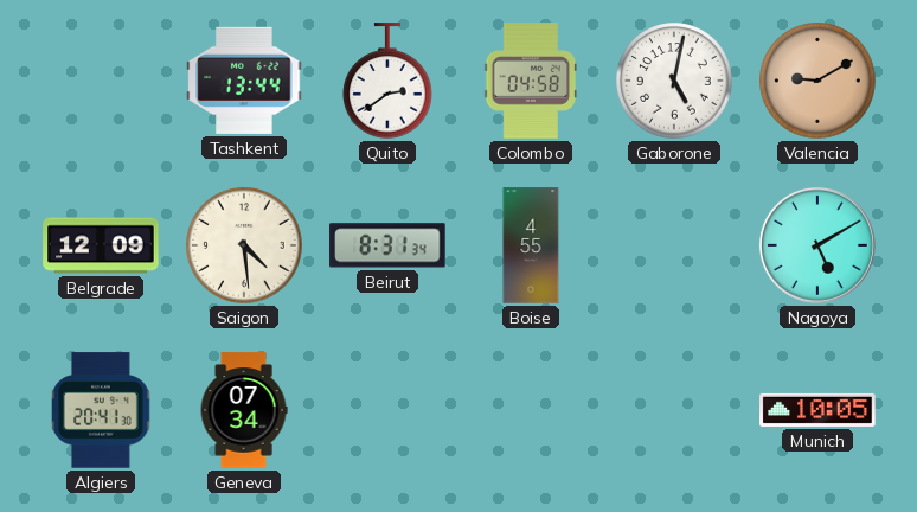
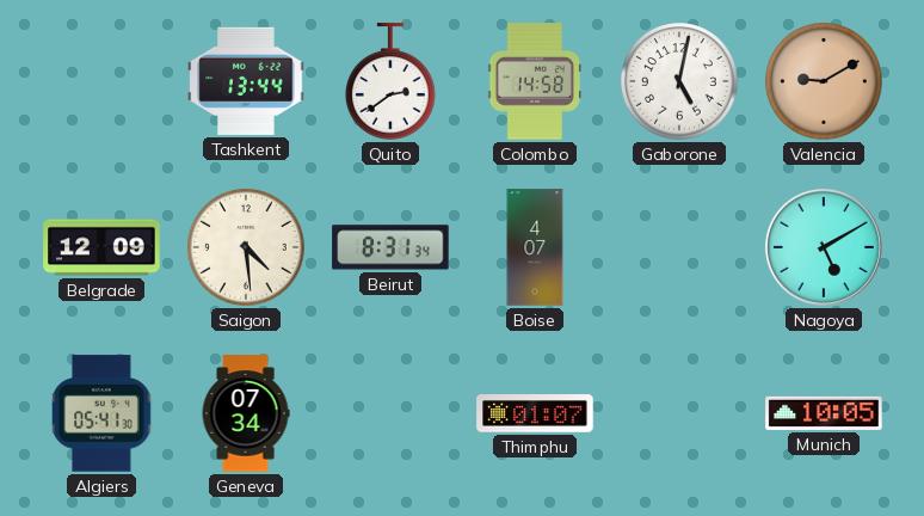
Colombo: 04:58 -> 14:58 (535, 81)
Boise: 4:55 -> 4:07 (535, 247)
Algiers: 20:41 -> 05:41 (103, 413)
Thimphu: none -> 01:07 (535, 413)
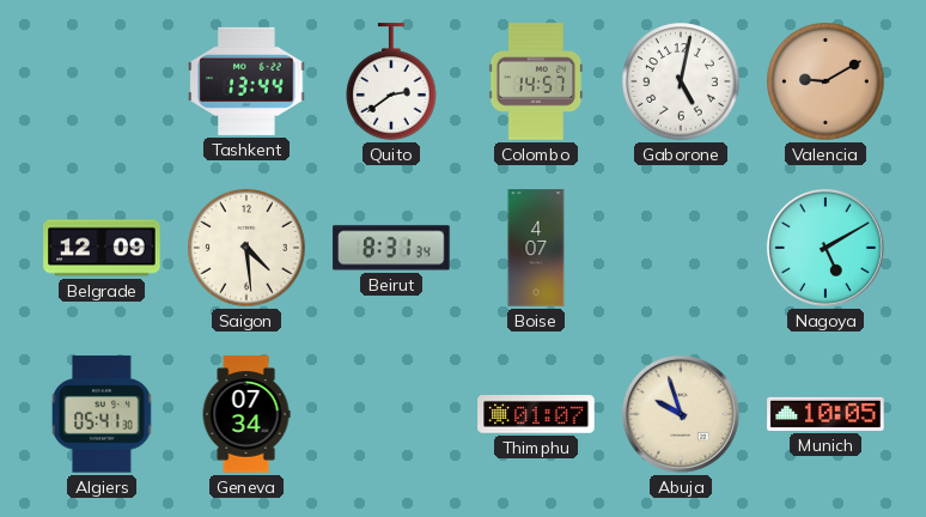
Colombo: 14:58 -> 14:57 (536, 81)
Abuja: none -> 9:57 (681, 414)
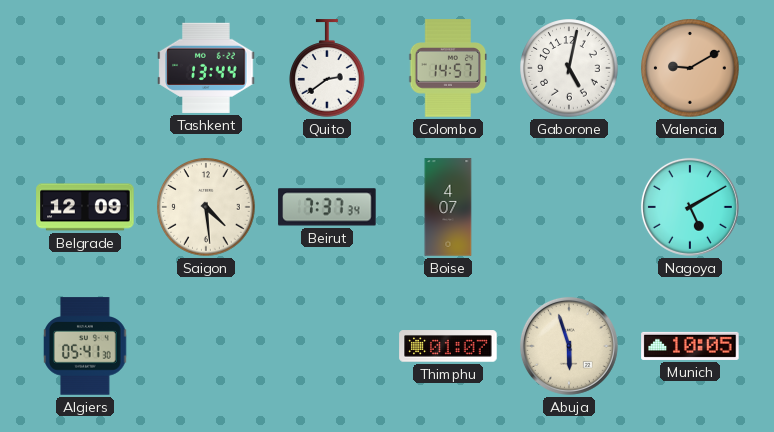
Beirut: 8:31 -> 7:37 (327, 207)
Geneva: 07:34 -> none (246, 414)
Abuja: 9:57 -> 5:57 (569, 346)
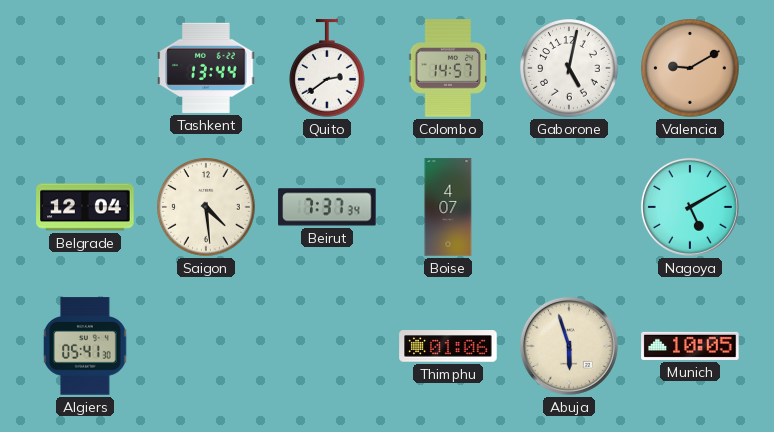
Belgrade: 12:09 -> 12:04 (85, 207)
Thimphu: 01:07 -> 01:06 (448, 346)
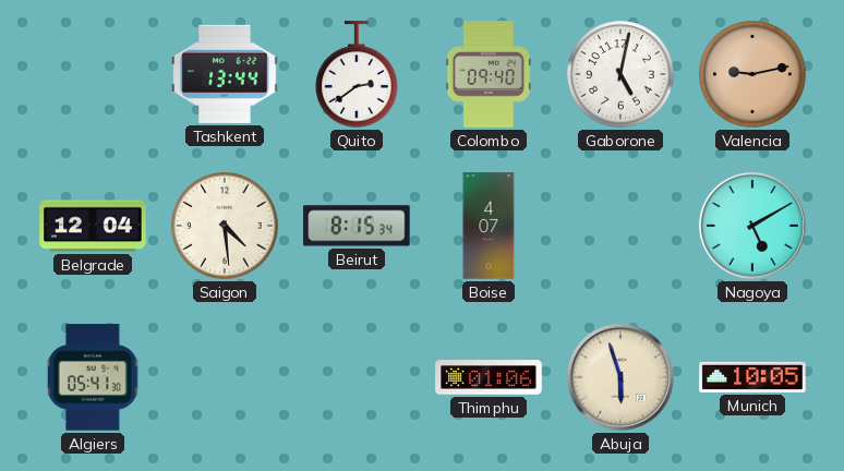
Colombo: 14:57 -> 09:40 (489, 74)
Valencia: 9:10 -> 9:13 (752, 74)
Beirut: 7:37 -> 8:15 (357, 226)
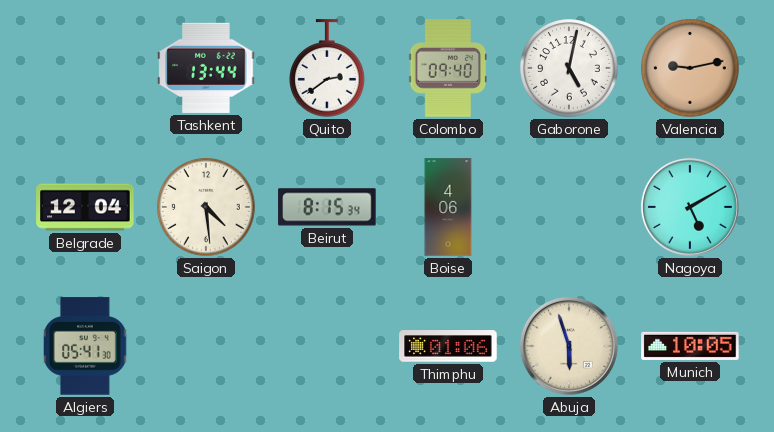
Boise: 4:07 -> 4:06 (448, 207)
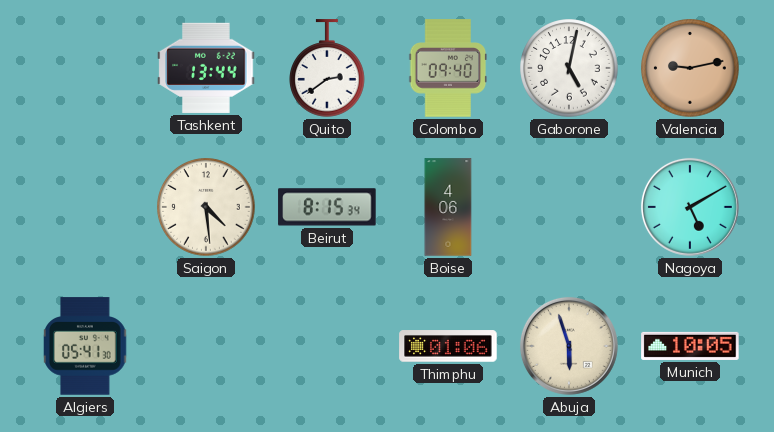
Belgrade: 12:04 -> none (85, 207)
